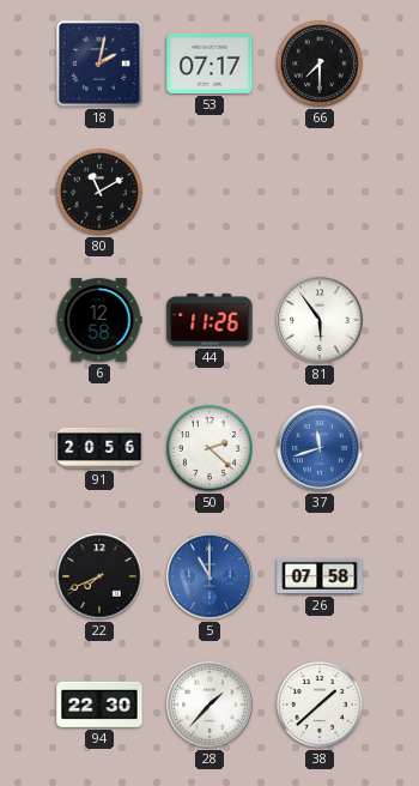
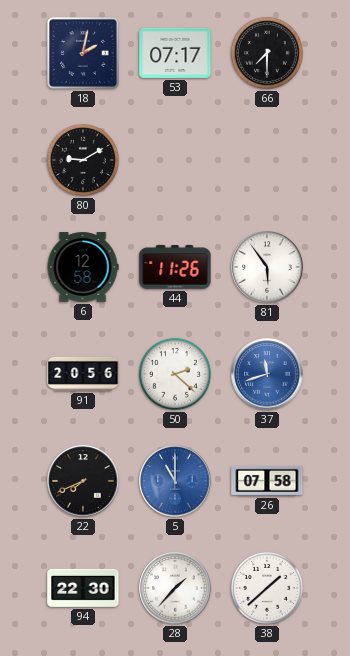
80: 11:10 -> 9:10 (83, 160)
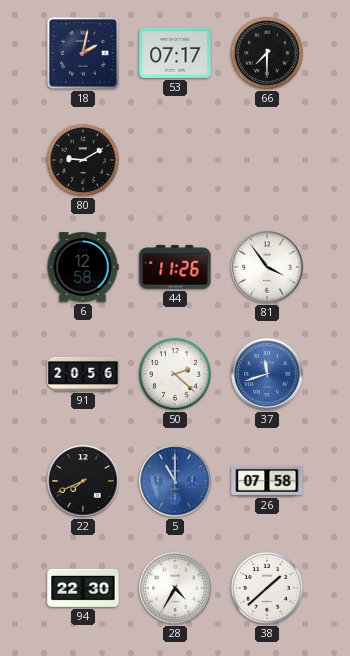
81: 5:54 -> 3:54 (267, 267)
28: 1:37 -> 4:35 (175, 588)
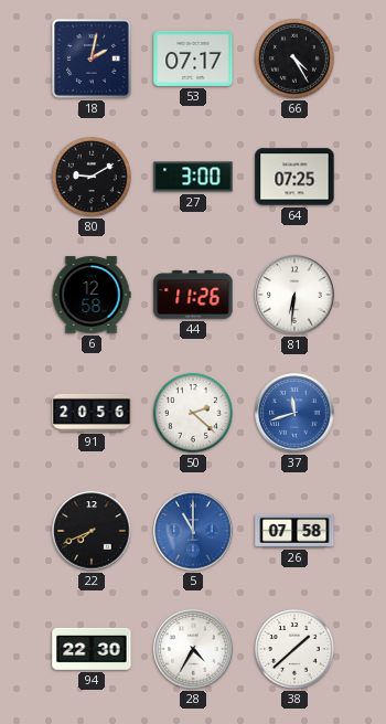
66: 7:30 -> 4:25 (294, 58)
27: none -> 3:00 (193, 177)
64: none -> 07:25 (294, 177)
81: 3:54 -> 6:31 (294, 295)
